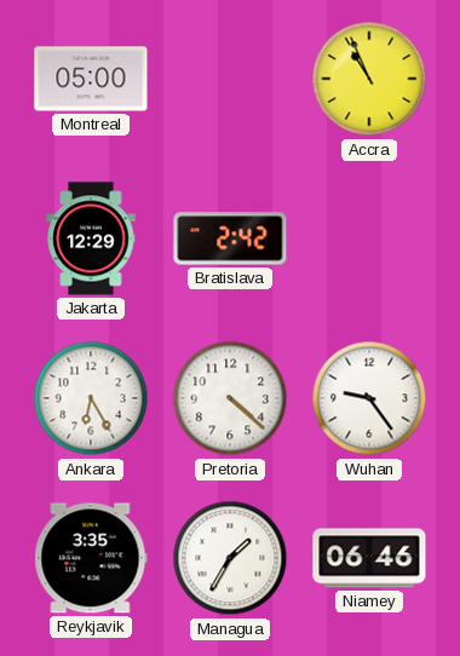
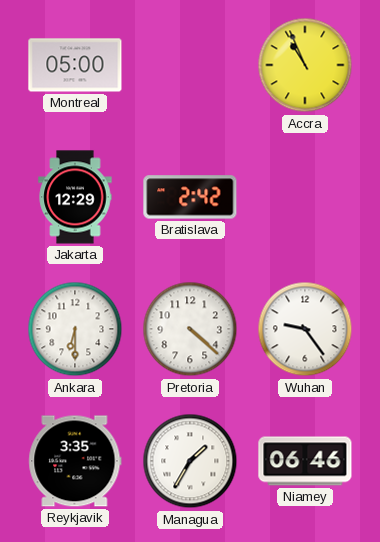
Ankara: 6:25 -> 6:30 (75, 329)
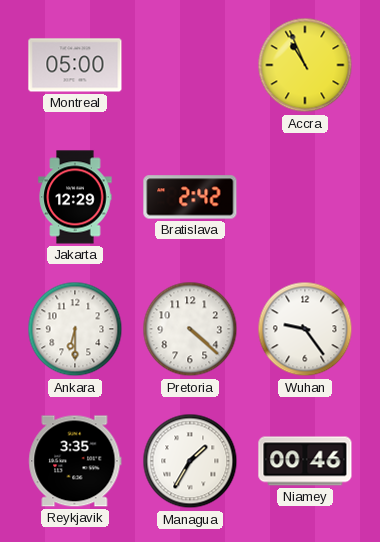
Niamey: 06:46 -> 00:46 (305, 461)
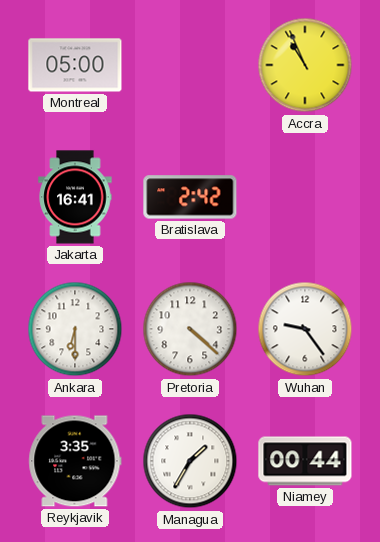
Jakarta: 12:29 -> 16:41 (75, 197)
Niamey: 00:46 -> 00:44 (305, 461)
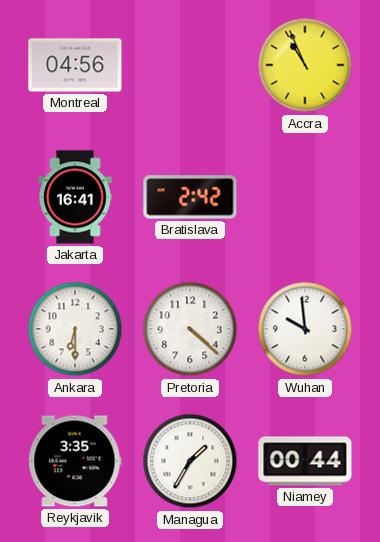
Montreal: 05:00 -> 04:56 (75, 65)
Wuhan: 9:24 -> 9:59 (305, 329)
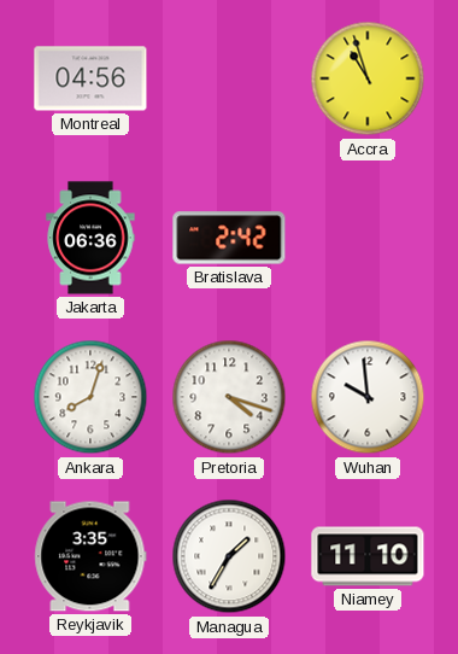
Accra: 10:56 -> 10:57 (368, 78)
Jakarta: 16:41 -> 06:36 (90, 238)
Ankara: 6:30 -> 8:03 (90, 397)
Pretoria: 4:22 -> 4:18 (229, 397)
Niamey: 00:44 -> 11:10 (368, 556)
